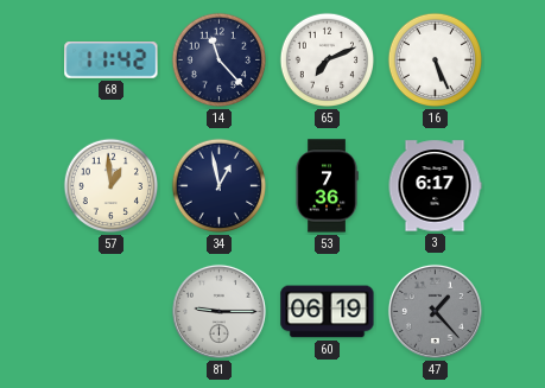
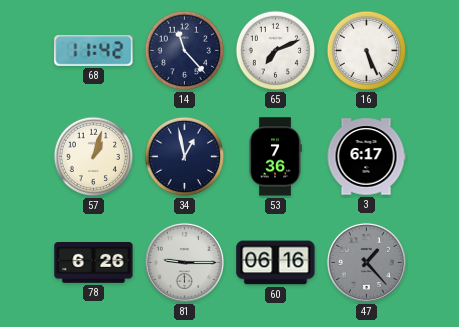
57: 12:59 -> 1:03 (94, 157)
78: none -> 6:26 (94, 263)
60: 06:19 -> 06:16 (276, 263)
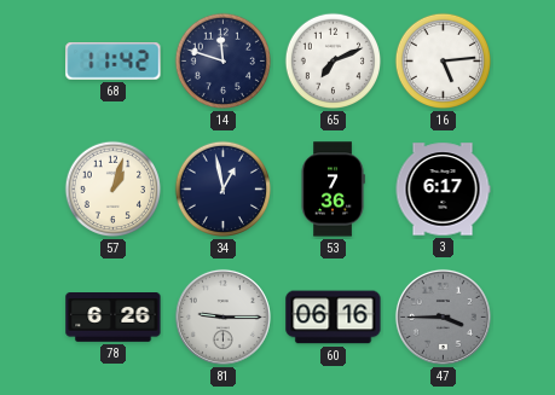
14: 11:23 -> 11:48 (224, 62)
16: 5:26 -> 5:14 (444, 62)
47: 1:23 -> 3:45 (443, 316)
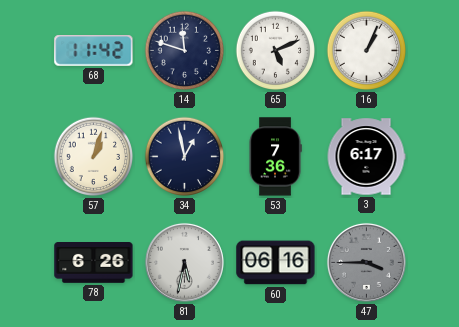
65: 7:11 -> 5:11 (276, 51)
16: 5:14 -> 1:04 (367, 51)
81: 9:15 -> 5:32 (184, 262)
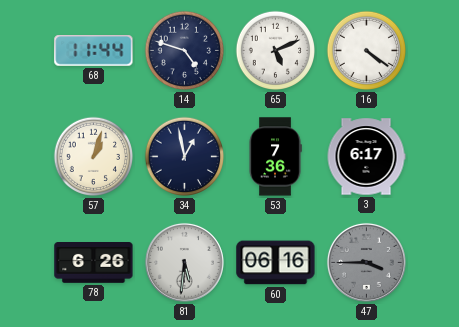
68: 11:42 -> 11:44 (94, 51)
14: 11:48 -> 4:48 (185, 51)
16: 1:04 -> 4:21 (367, 51)
81: 5:32 -> 5:31 (184, 262)
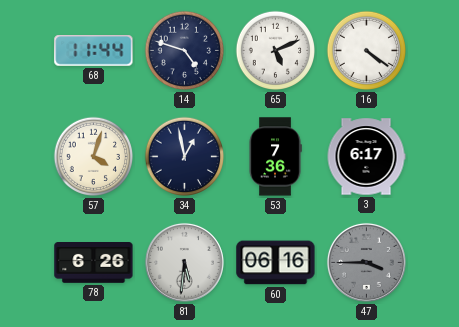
57: 1:03 -> 4:03 (94, 157)
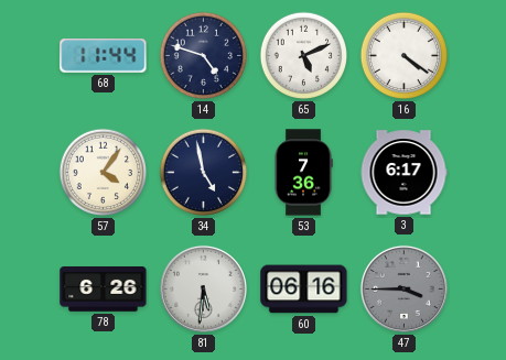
57: 4:03 -> 4:06 (104, 173)
34: 12:58 -> 4:58 (204, 173)
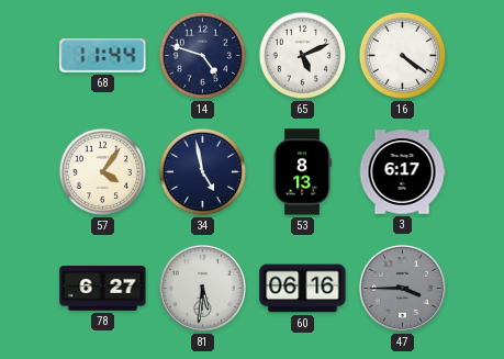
53: 7:36 -> 8:13 (302, 172)
78: 6:26 -> 6:27 (103, 289)
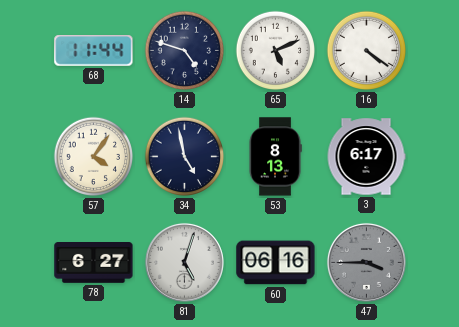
81: 5:31 -> 5:03 (184, 262)
